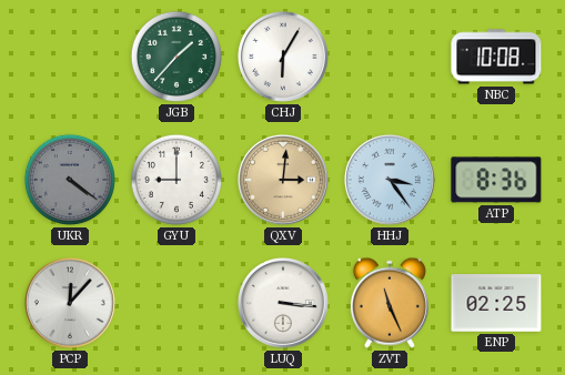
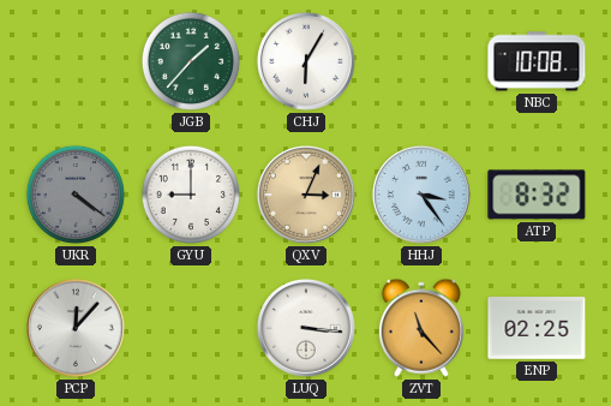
QXV: 3:01 -> 3:04 (306, 195)
ATP: 8:36 -> 8:32 (537, 195)
ZVT: 11:26 -> 11:23 (421, 328)
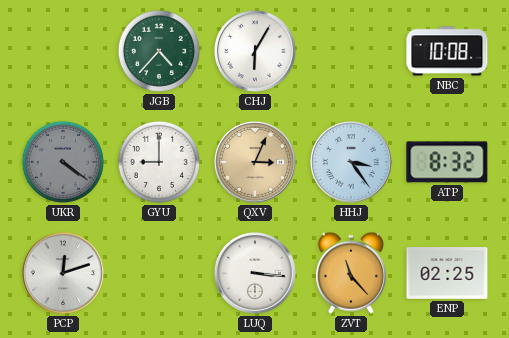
JGB: 1:37 -> 4:37 (159, 51)
PCP: 12:07 -> 12:12 (63, 273)
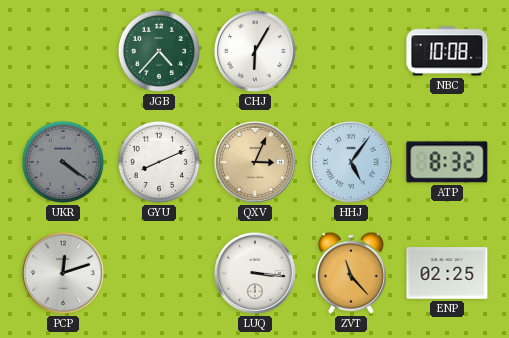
GYU: 9:00 -> 8:11 (159, 162)
HHJ: 3:24 -> 5:06 (351, 162)
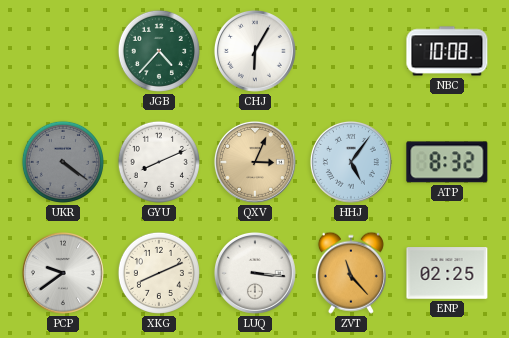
PCP: 12:12 -> 9:39 (63, 273)
XKG: none -> 8:11 (159, 273)
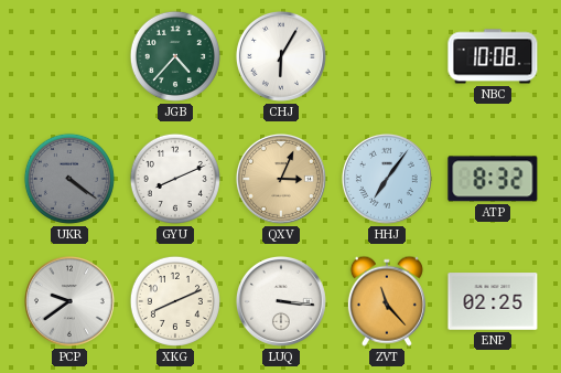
HHJ: 5:06 -> 7:06 (387, 179)
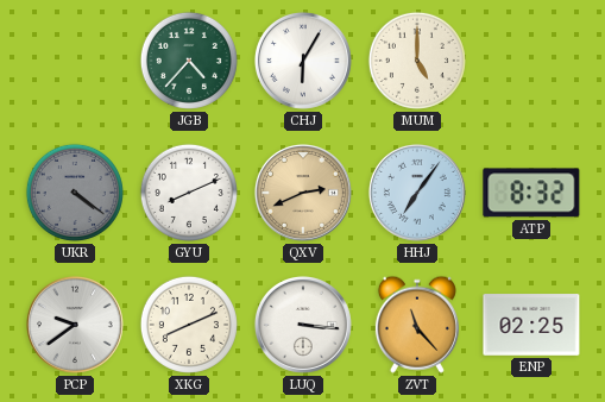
MUM: none -> 5:00 (417, 61)
NBC: 10:08 -> none (493, 56)
QXV: 3:04 -> 2:41 (303, 193)
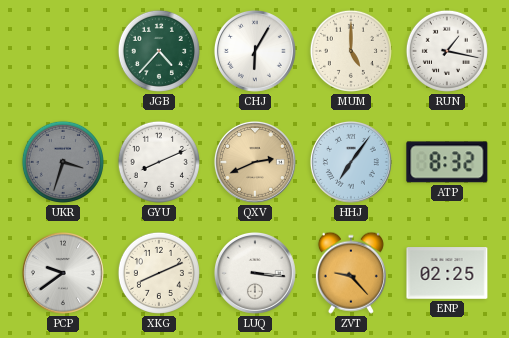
RUN: none -> 1:17 (447, 51)
UKR: 4:21 -> 3:33 (63, 162)
ZVT: 11:23 -> 9:23 (351, 273)
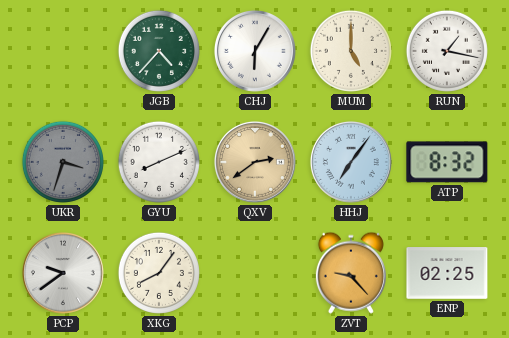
QXV: 2:41 -> 2:39 (255, 162)
XKG: 8:11 -> 8:06 (159, 273)
LUQ: 3:16 -> none (255, 273)
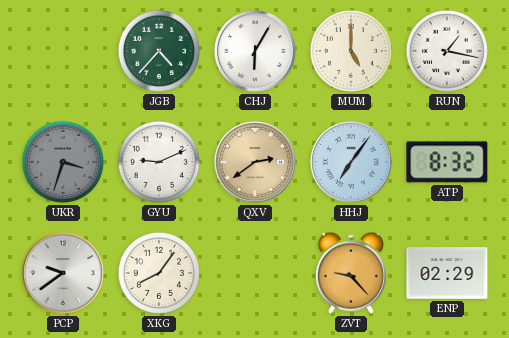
GYU: 8:11 -> 9:11 (159, 162)
ENP: 02:25 -> 02:29 (447, 273)
